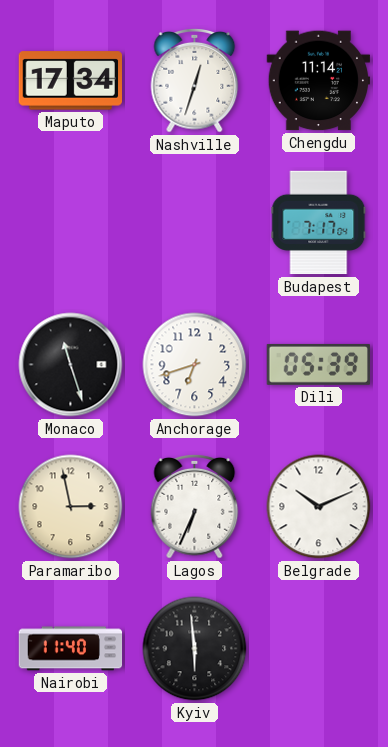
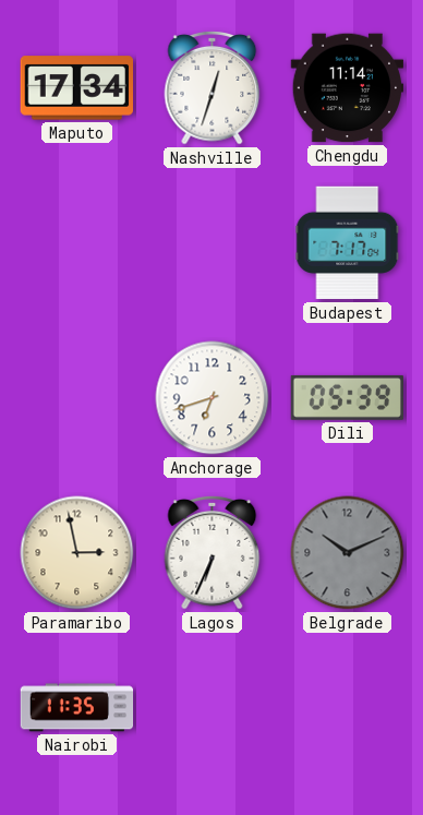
Monaco: 11:27 -> none (71, 365)
Belgrade dial: white -> grey (348, 553)
Nairobi: 11:40 -> 11:35 (77, 708)
Kyiv: 5:59 -> none (195, 649)
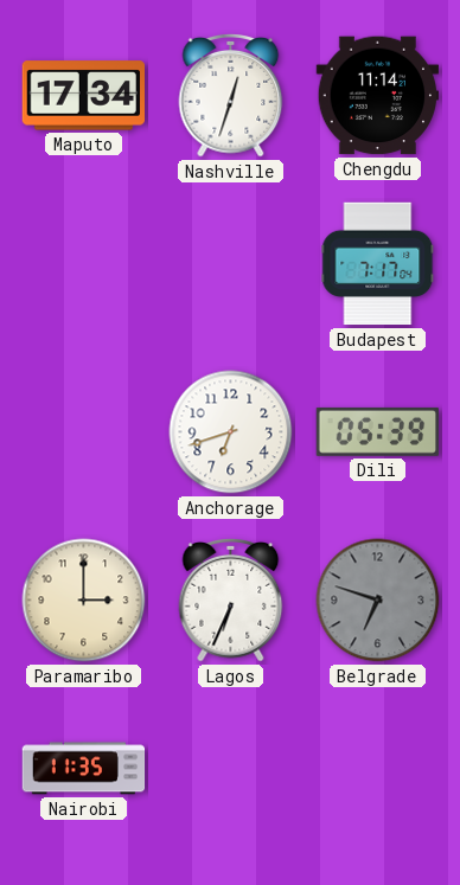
Paramaribo: 2:58 -> 3:00 (84, 601)
Belgrade: 10:11 -> 6:48 (378, 601)
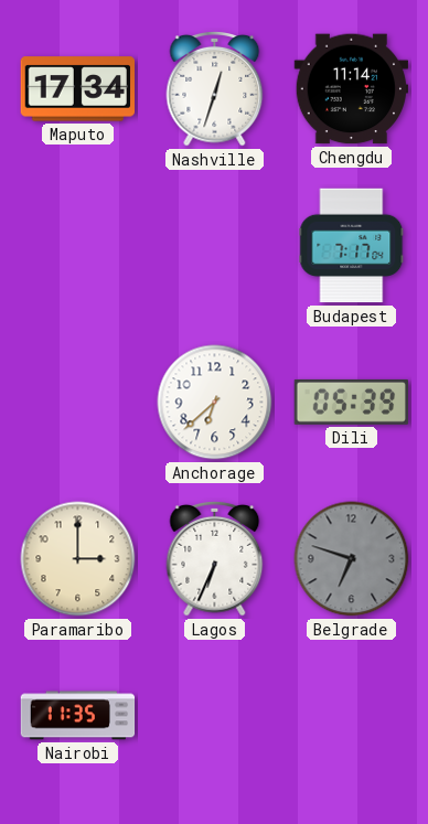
Anchorage: 6:42 -> 6:38 (215, 403)
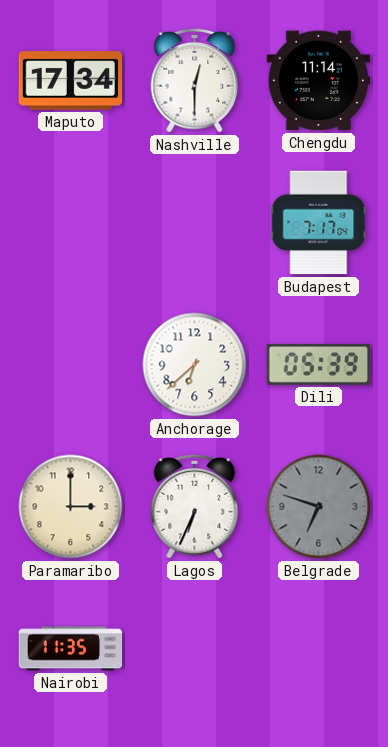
Nashville: 12:33 -> 12:30 (195, 80)
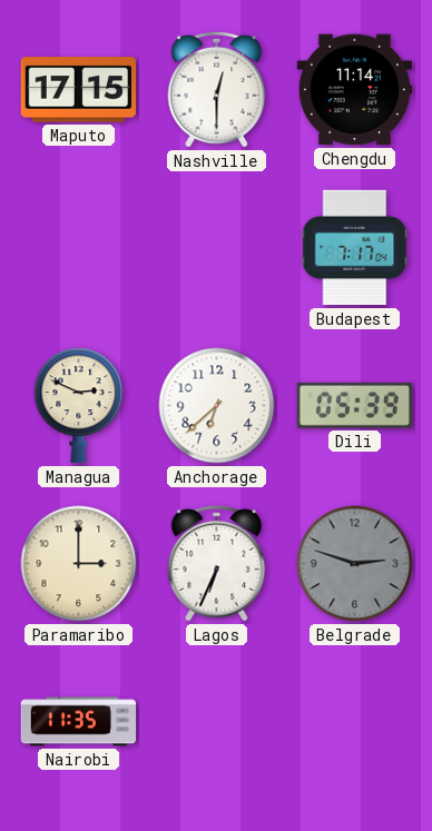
Maputo: 17:34 -> 17:15 (78, 90)
Managua: none -> 2:49 (79, 406)
Belgrade: 6:48 -> 2:48 (355, 564)
